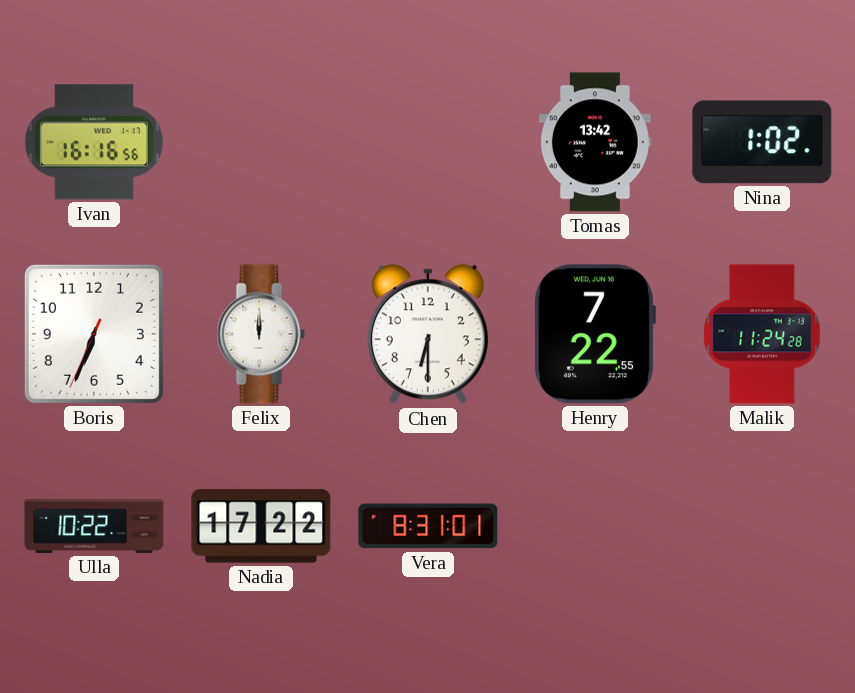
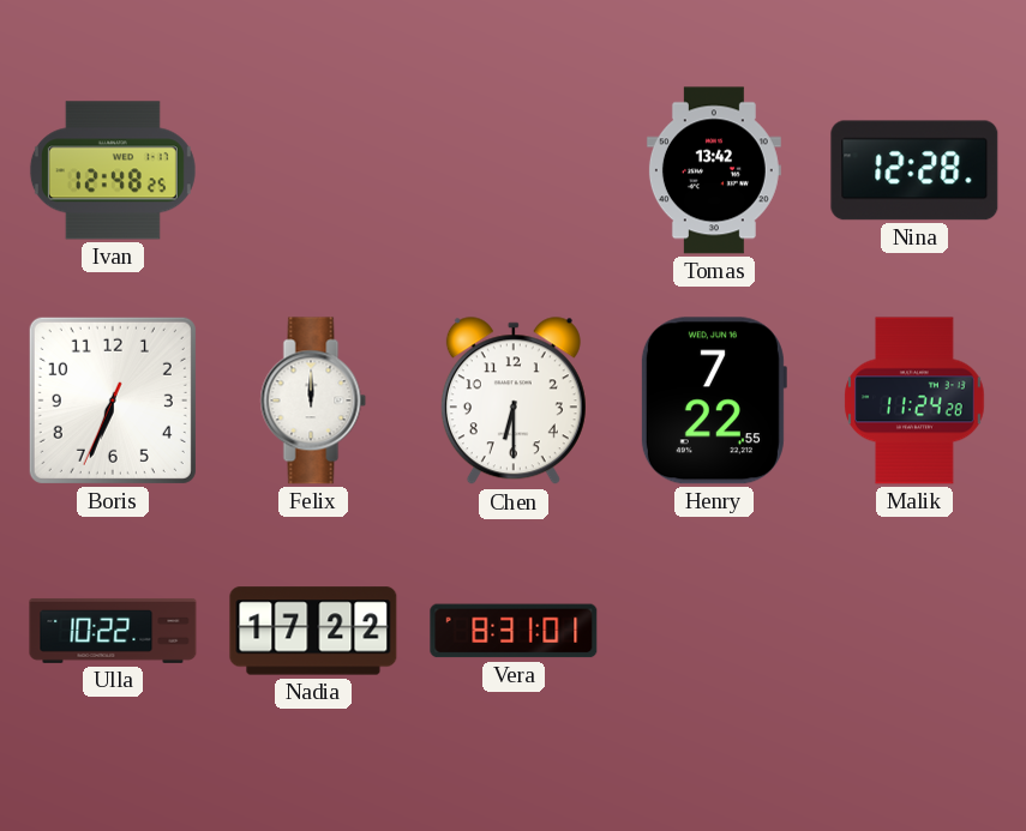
Ivan: 16:16 -> 12:48 (113, 170)
Nina: 1:02 -> 12:28 (914, 170)
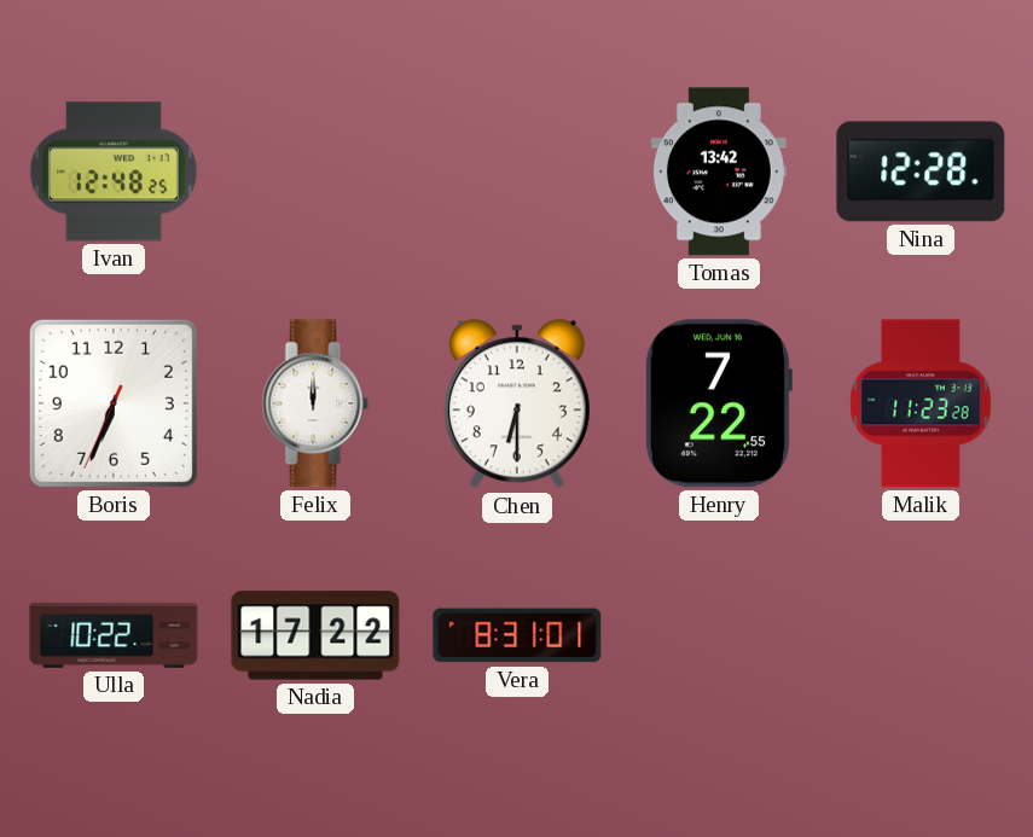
Malik: 11:24 -> 11:23 (921, 403)
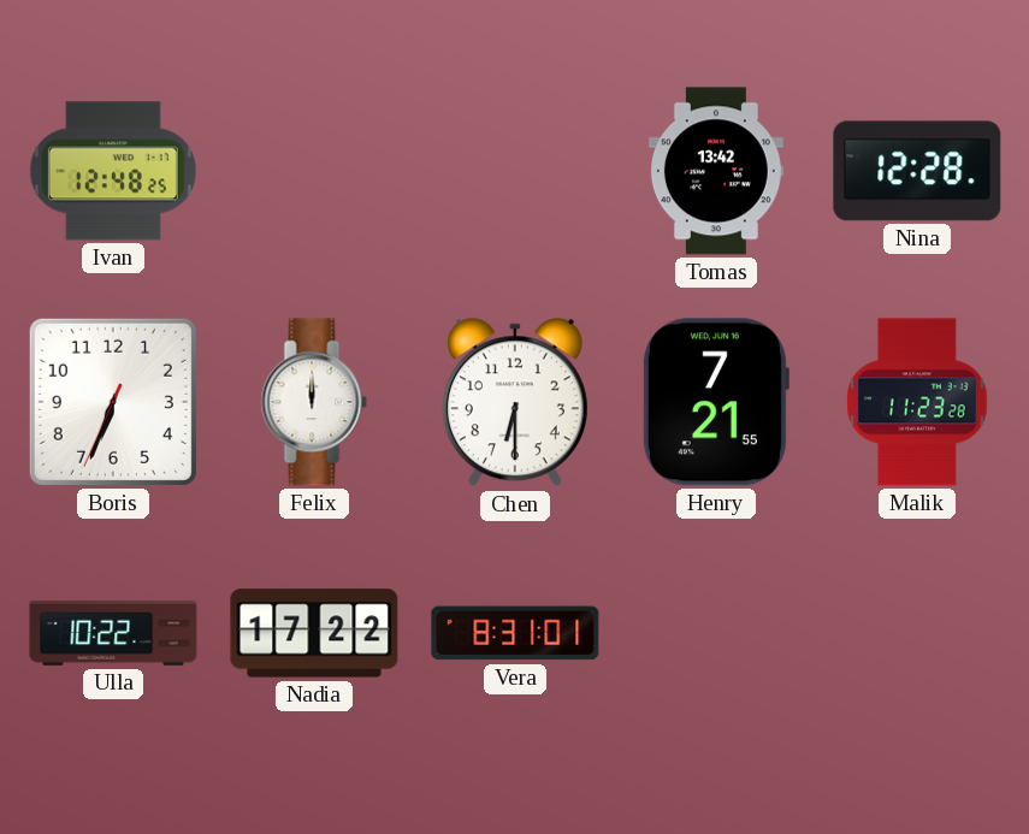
Henry: 7:22 -> 7:21 (715, 402)
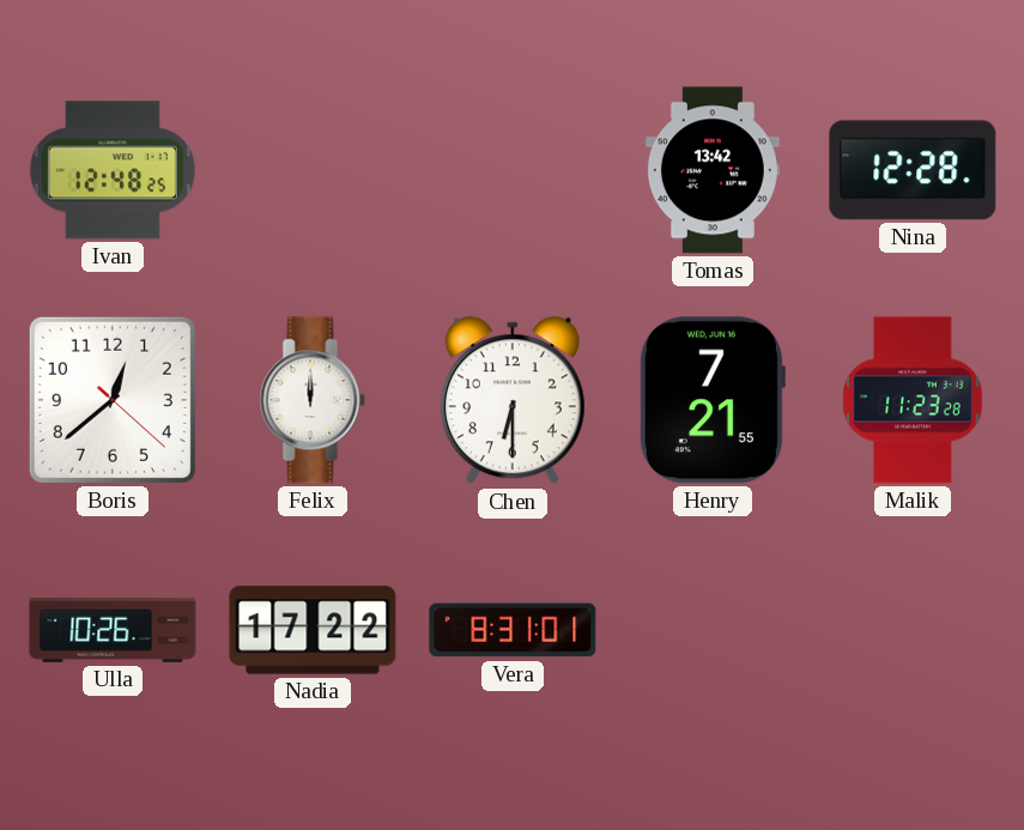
Boris: 6:33 -> 12:38 (113, 400)
Ulla: 10:22 -> 10:26 (113, 630)
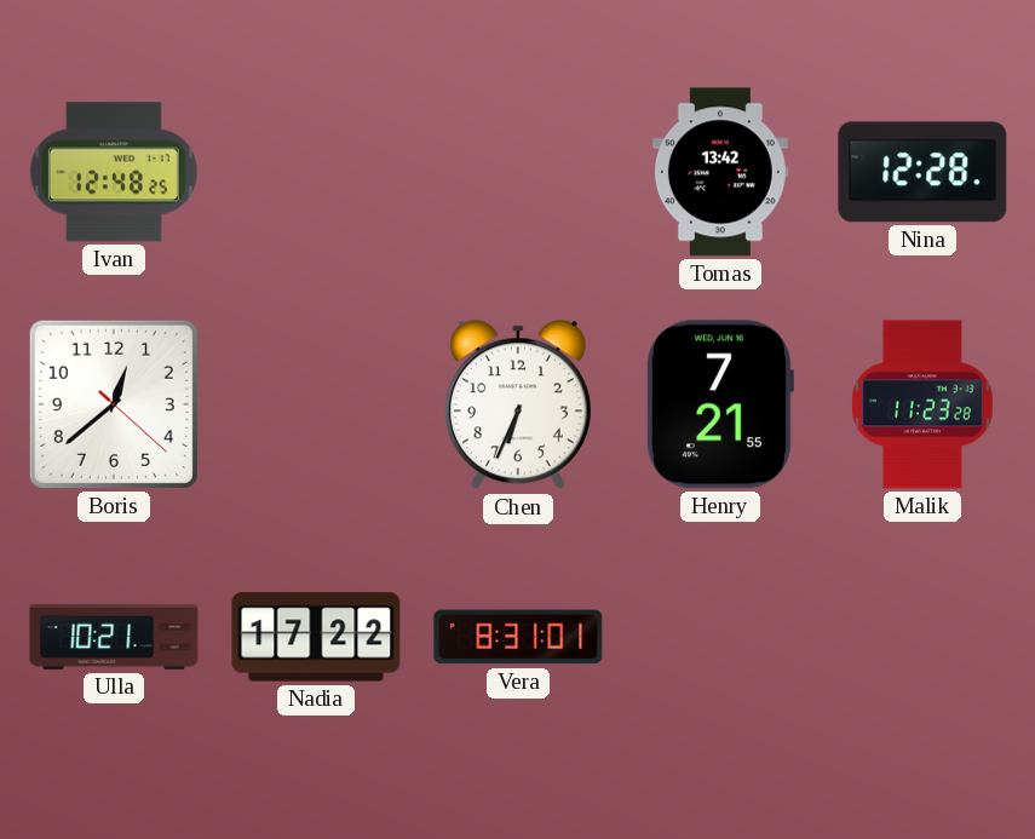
Felix: 12:00 -> none (313, 400)
Chen: 6:30 -> 6:34 (518, 406)
Ulla: 10:26 -> 10:21 (114, 637)
